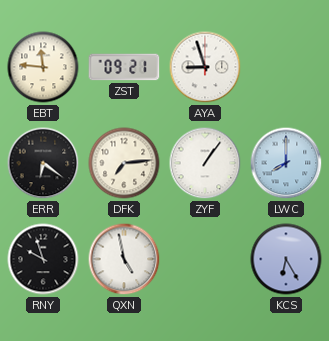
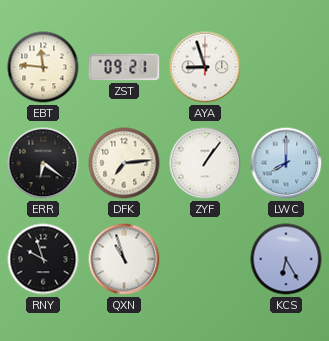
QXN: 4:58 -> 10:57 (124, 259)
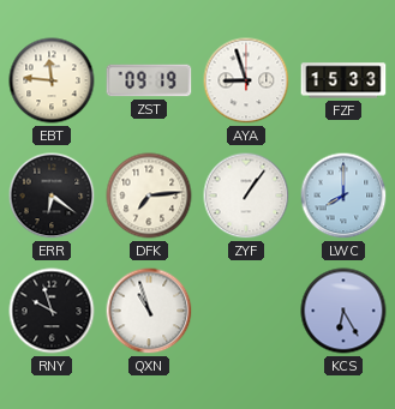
ZST: 09:21 -> 09:19 (149, 80)
FZF: none -> 15:33 (343, 80)
